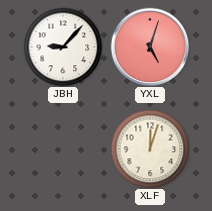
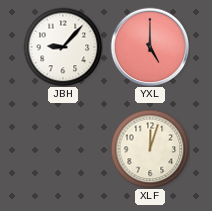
YXL: 5:03 -> 5:00 (150, 47)
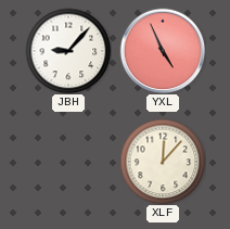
YXL: 5:00 -> 4:56 (163, 51)
XLF: 12:03 -> 12:07 (163, 162)
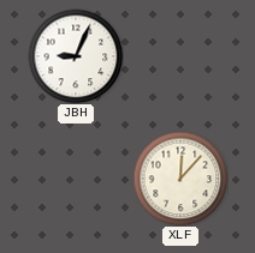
JBH: 9:07 -> 9:04 (76, 56)
YXL: 4:56 -> none (163, 51)
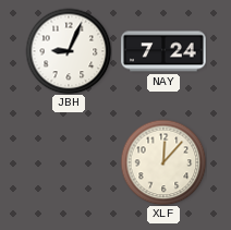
NAY: none -> 7:24 (163, 51)
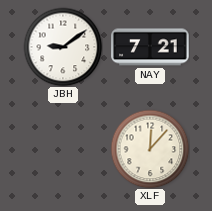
JBH: 9:04 -> 9:09 (63, 47)
NAY: 7:24 -> 7:21 (150, 47)
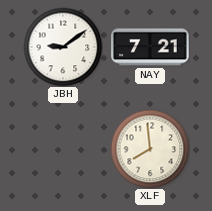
XLF: 12:07 -> 7:59 (150, 149)
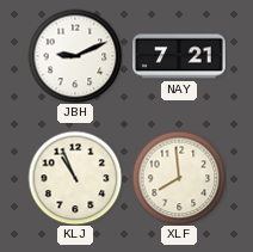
JBH: 9:09 -> 9:11 (75, 56)
KLJ: none -> 10:56 (75, 178)
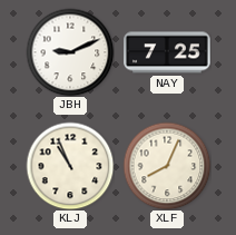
NAY: 7:21 -> 7:25 (167, 52)
XLF: 7:59 -> 8:04 (167, 166)
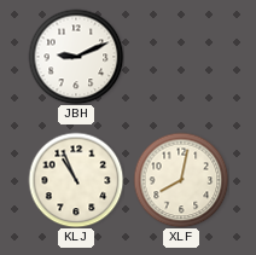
NAY: 7:25 -> none (167, 52)
XLF: 8:04 -> 8:02 (181, 180)
